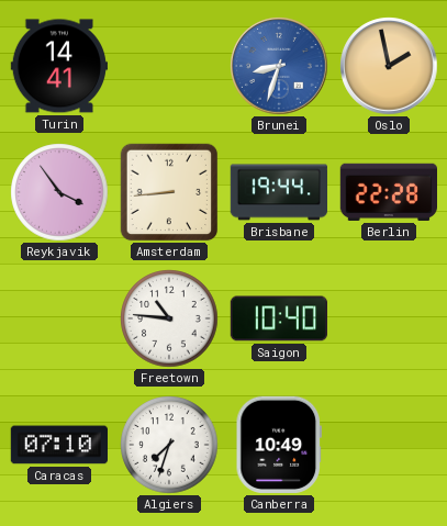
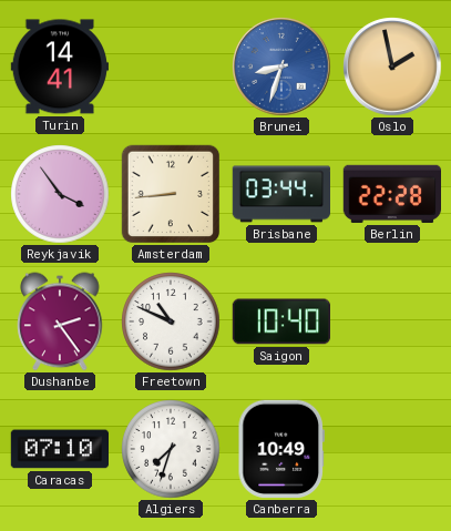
Brisbane: 19:44 -> 03:44 (280, 194)
Dushanbe: none -> 2:24 (60, 321)
Freetown: 10:46 -> 10:49 (171, 321)
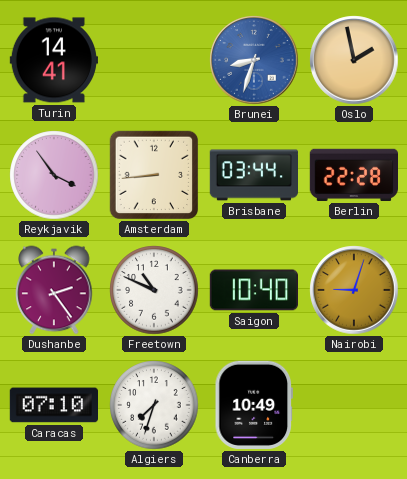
Nairobi: none -> 9:03 (354, 290)
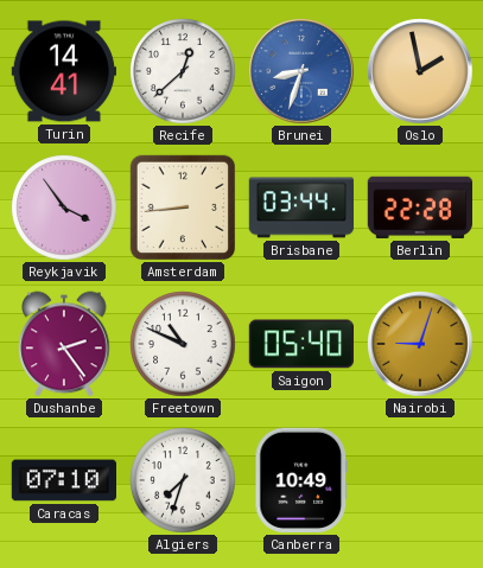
Recife: none -> 12:38 (183, 71)
Saigon: 10:40 -> 05:40 (300, 344)
